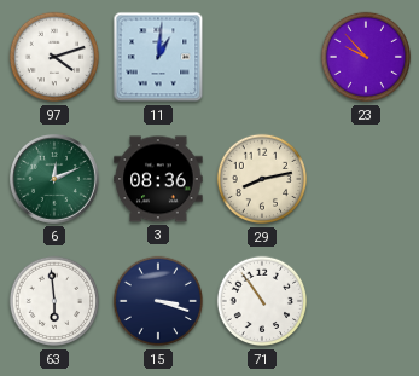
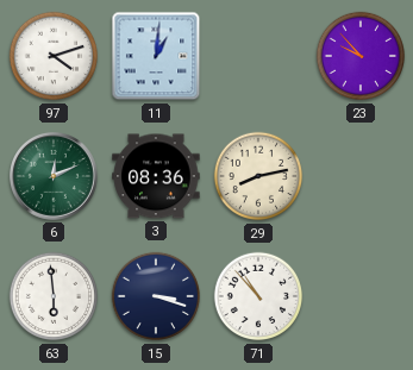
71: 10:54 -> 10:53 (258, 296)
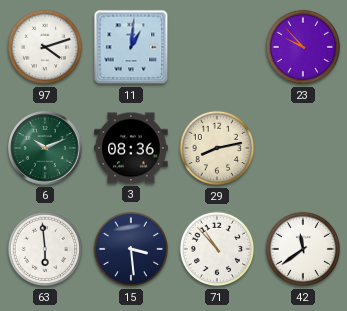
6: 12:11 -> 10:11 (46, 149)
15: 3:18 -> 3:29 (131, 249)
42: none -> 11:39 (303, 249)
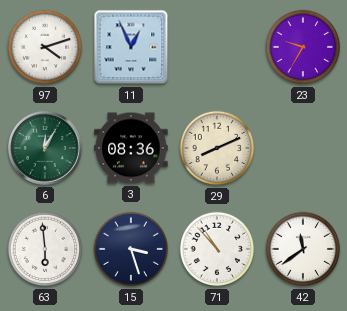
11: 1:01 -> 12:56 (131, 47)
23: 9:53 -> 9:35 (303, 47)
6: 10:11 -> 12:05 (46, 149)
29: 8:13 -> 8:11 (217, 148)
15: 3:29 -> 3:27 (131, 249)
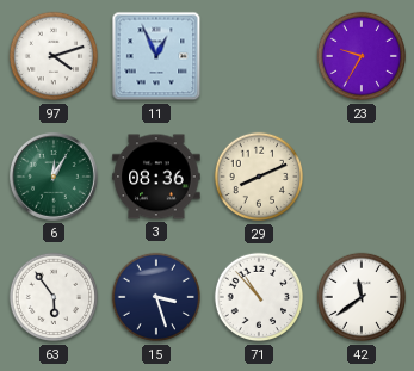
63: 5:59 -> 5:54 (54, 297)
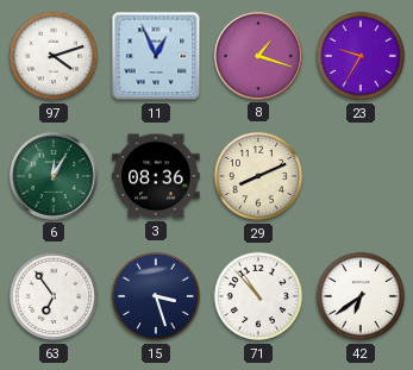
8: none -> 1:18 (259, 57)
63: 5:54 -> 6:54 (54, 296)
42: 11:39 -> 6:39 (361, 296)
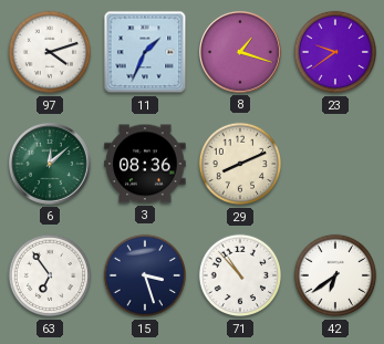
11: 12:56 -> 1:34 (145, 52)
23: 9:35 -> 9:39 (335, 52)
6: 12:05 -> 12:08 (51, 165)
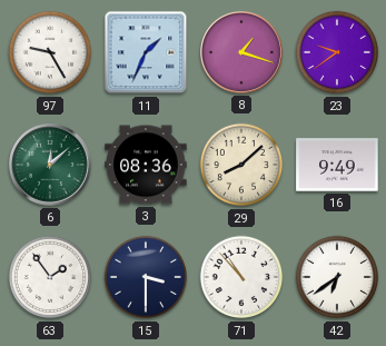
97: 4:12 -> 9:25 (50, 52)
29: 8:11 -> 8:08 (241, 165)
16: none -> 9:49 (337, 165)
63: 6:54 -> 1:54 (50, 277)
15: 3:27 -> 3:30 (146, 277)
